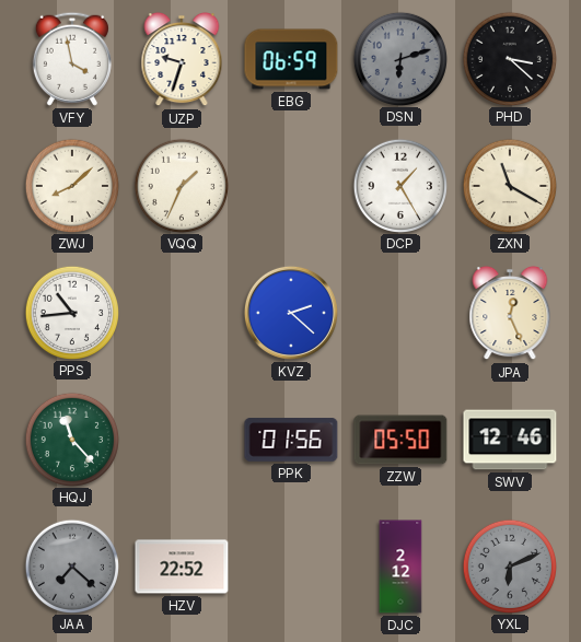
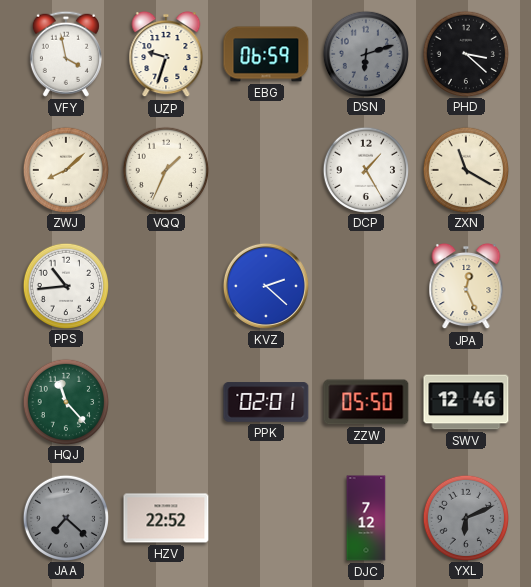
PPK: 01:56 -> 02:01 (266, 402)
DJC: 2:12 -> 7:12 (366, 518)
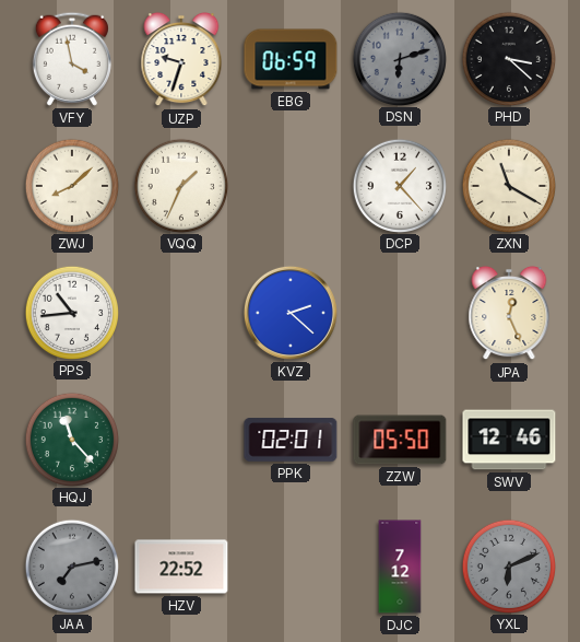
DCP: 1:25 -> 1:23 (399, 185)
JAA: 7:22 -> 7:13 (71, 565)
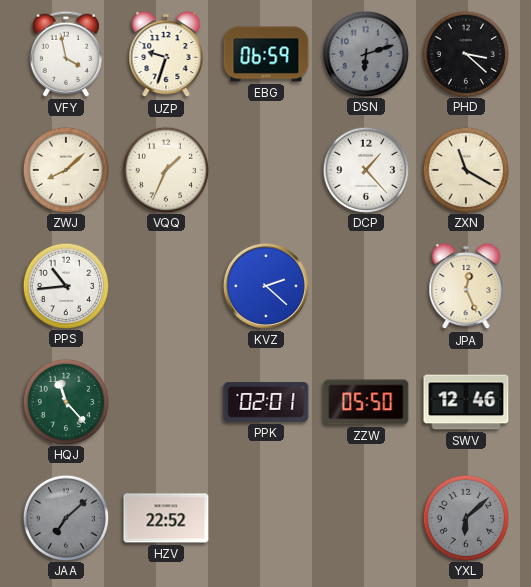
JAA: 7:13 -> 7:08 (65, 517)
DJC: 7:12 -> none (400, 567)
YXL: 6:11 -> 6:08 (465, 517)
